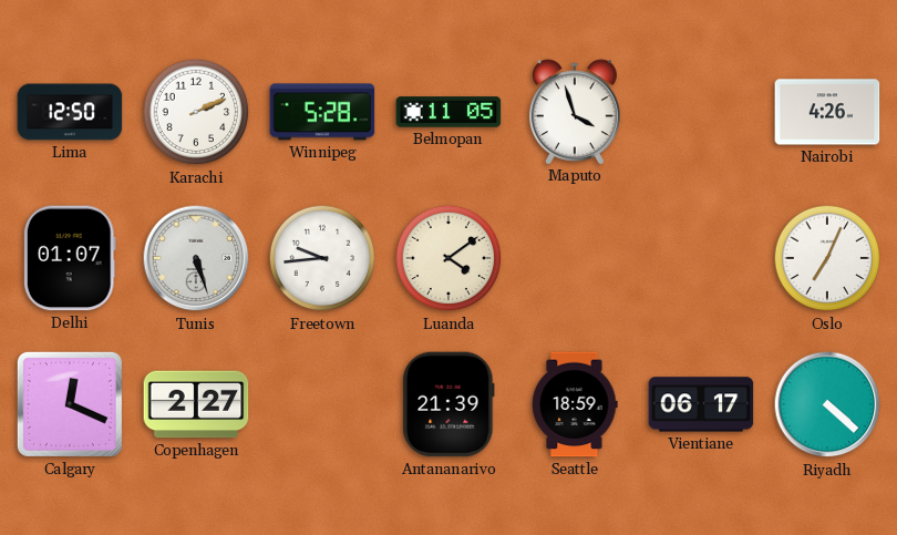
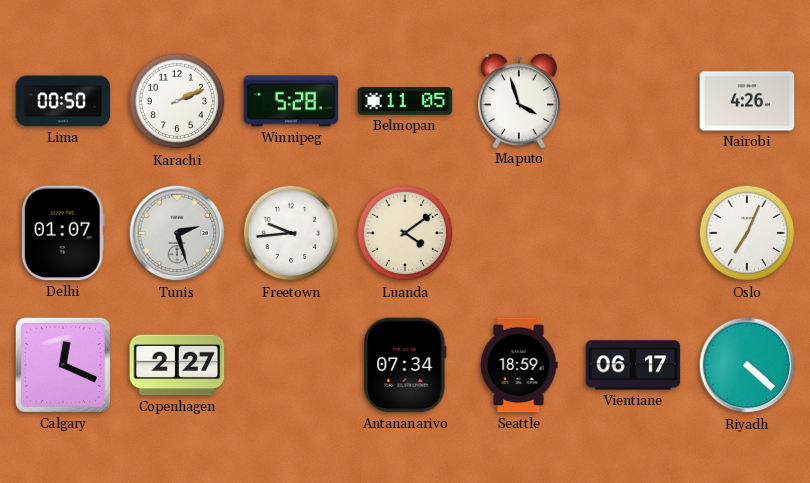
Lima: 12:50 -> 00:50 (63, 101)
Tunis: 5:27 -> 2:27 (177, 233)
Antananarivo: 21:39 -> 07:34 (405, 365)
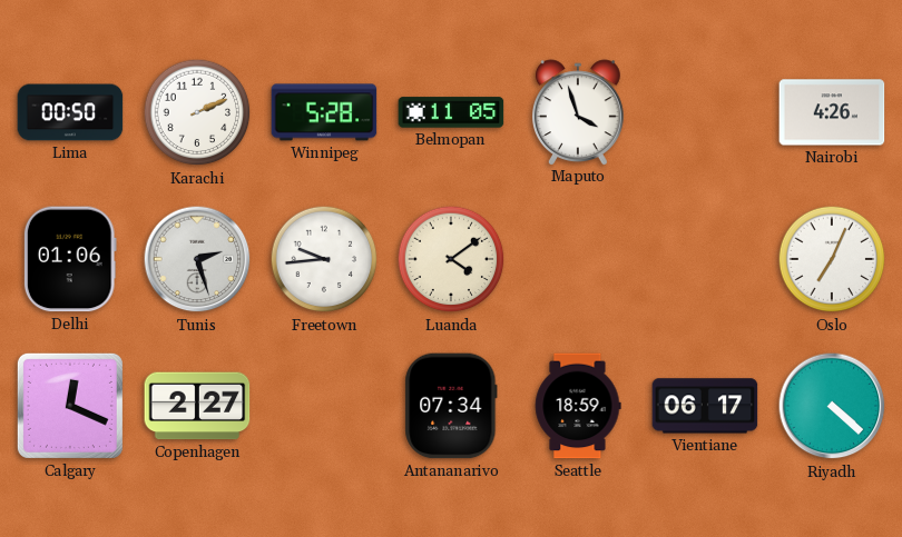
Delhi: 01:07 -> 01:06 (70, 259)
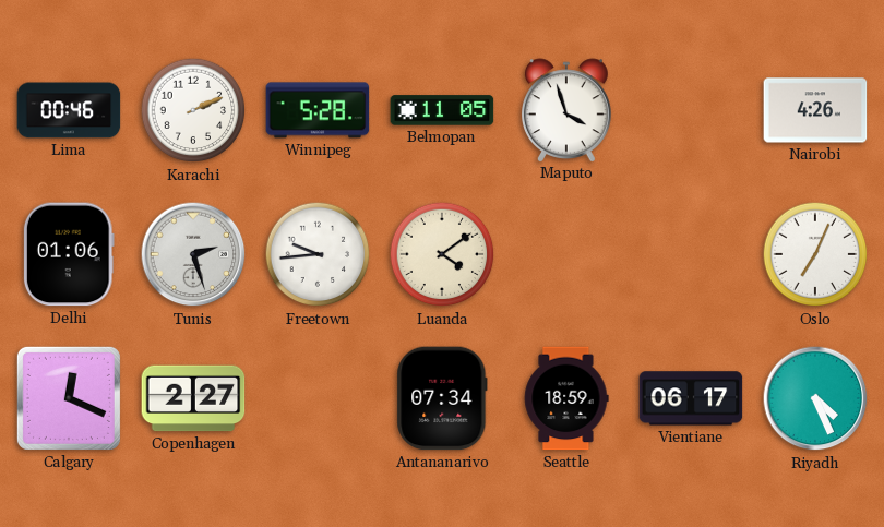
Lima: 00:50 -> 00:46 (69, 110)
Riyadh: 4:22 -> 4:26 (815, 398)
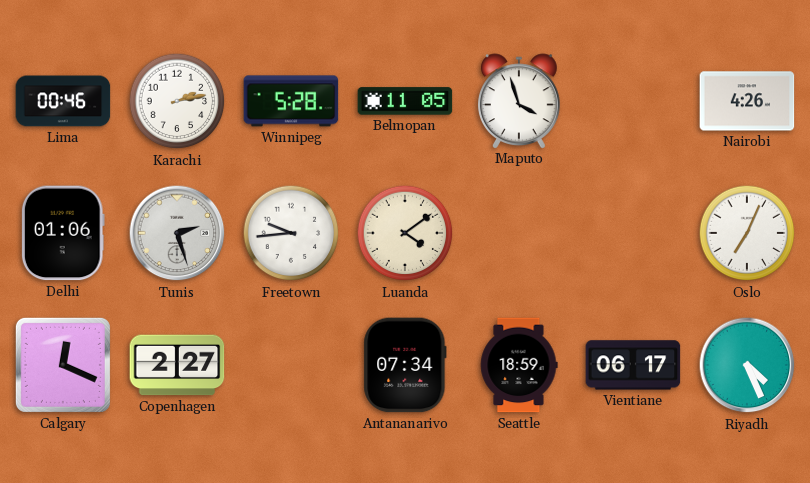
Karachi: 2:11 -> 2:13 (177, 101)
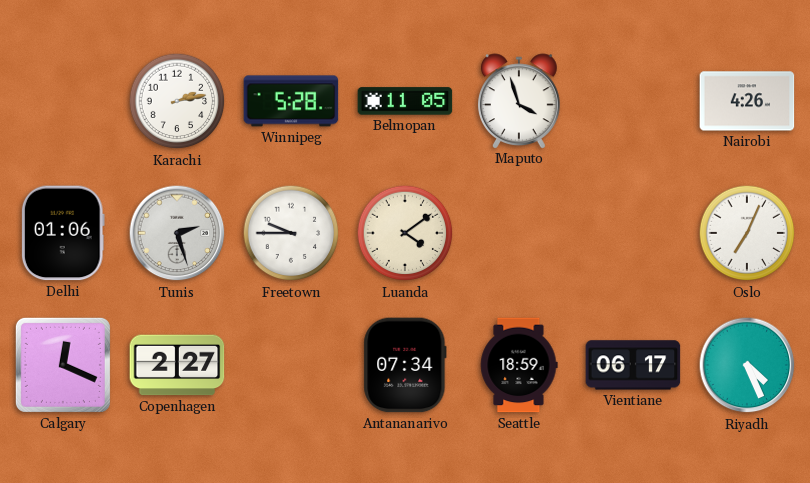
Lima: 00:46 -> none (63, 101)
Freetown: 9:44 -> 9:45 (291, 233)
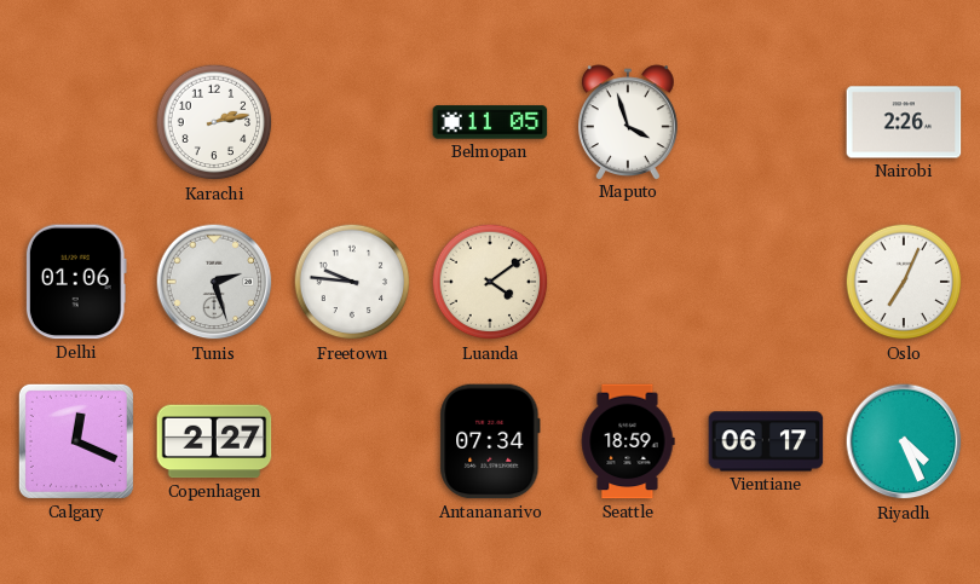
Winnipeg: 5:28 -> none (291, 101)
Nairobi: 4:26 -> 2:26 (904, 122)
Freetown: 9:45 -> 9:46 (352, 282)
